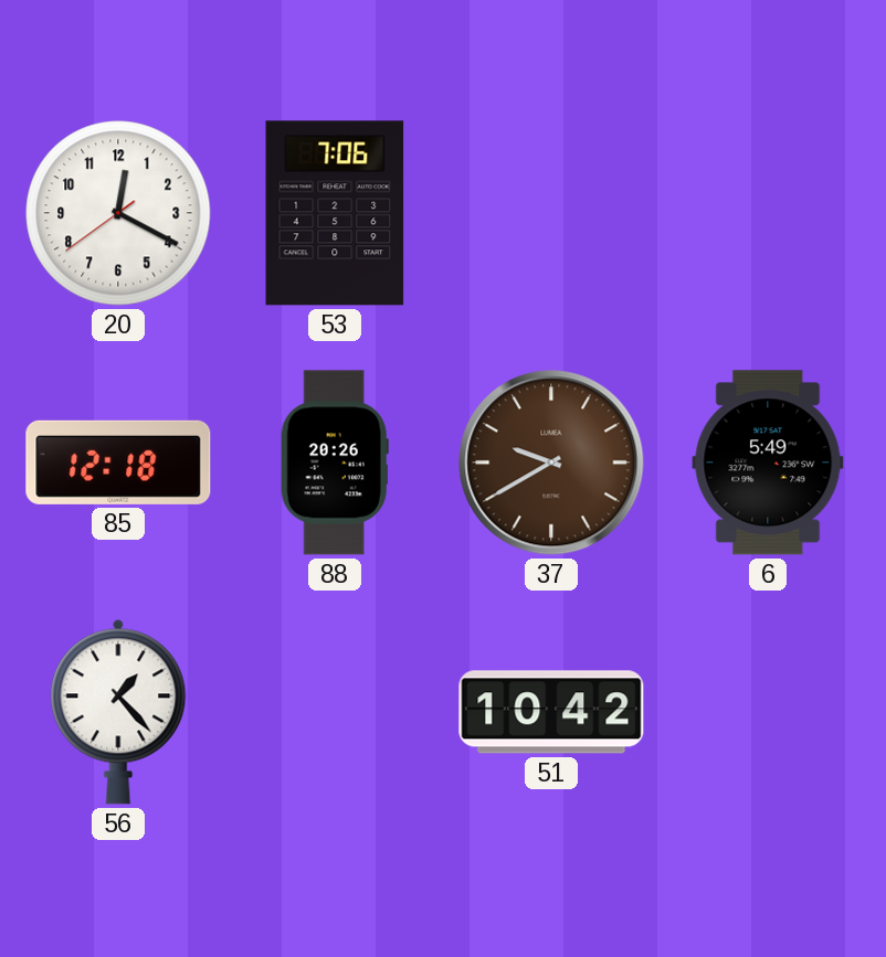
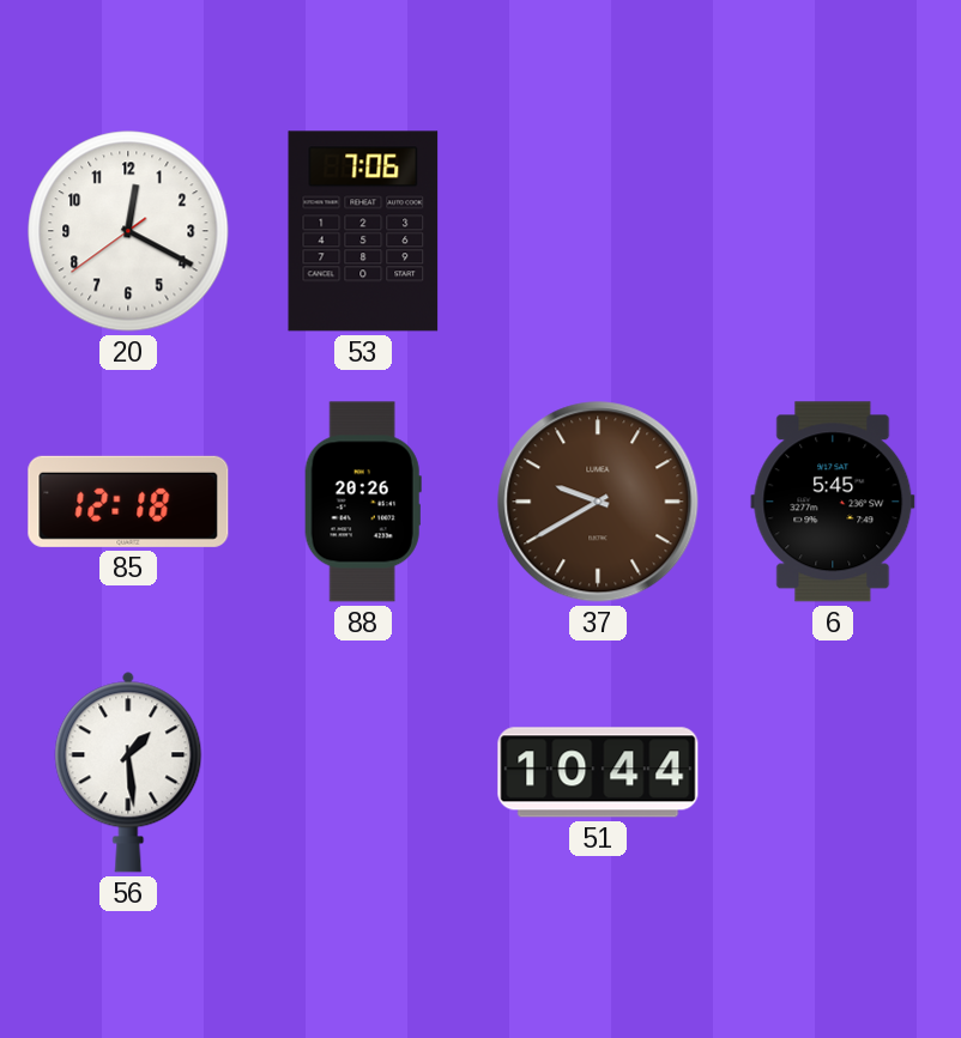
6: 5:49 -> 5:45 (833, 502)
56: 1:23 -> 1:29 (128, 772)
51: 10:42 -> 10:44 (598, 772)
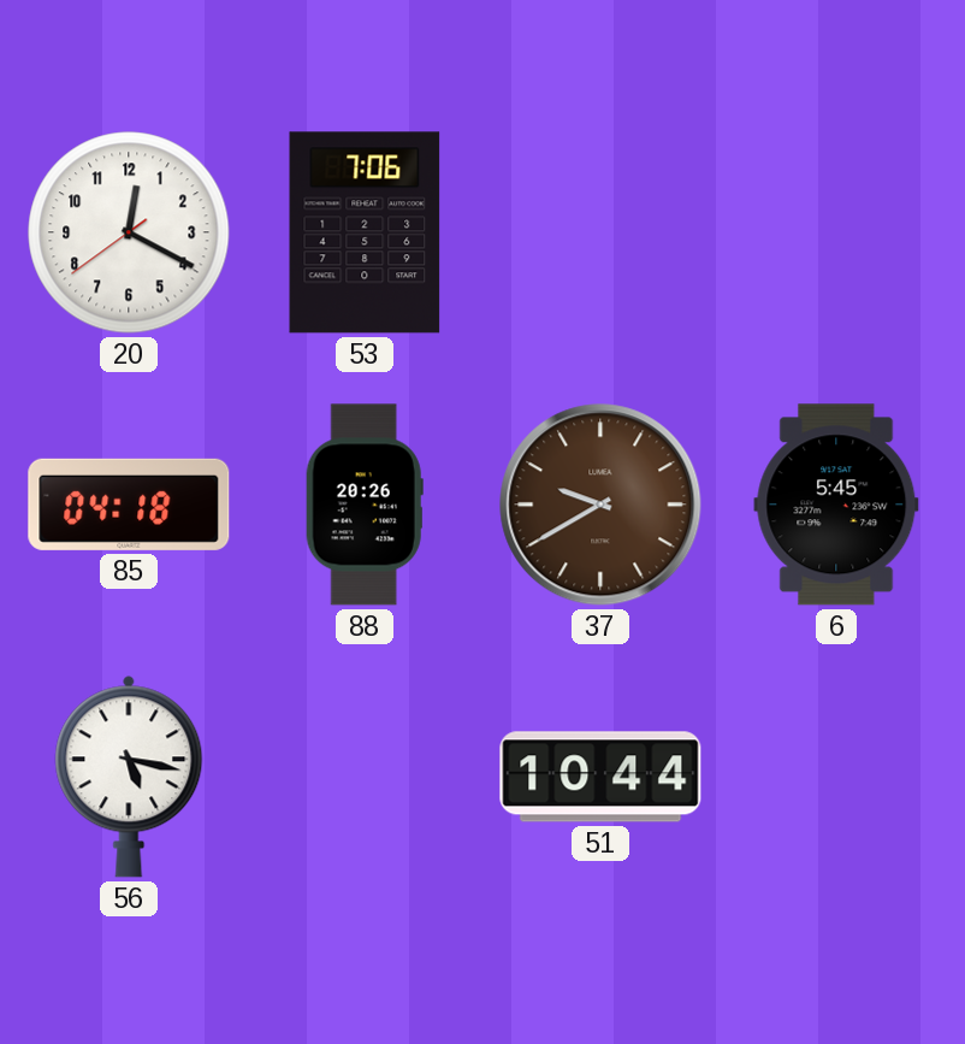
85: 12:18 -> 04:18 (129, 505)
56: 1:29 -> 5:17 (129, 777)
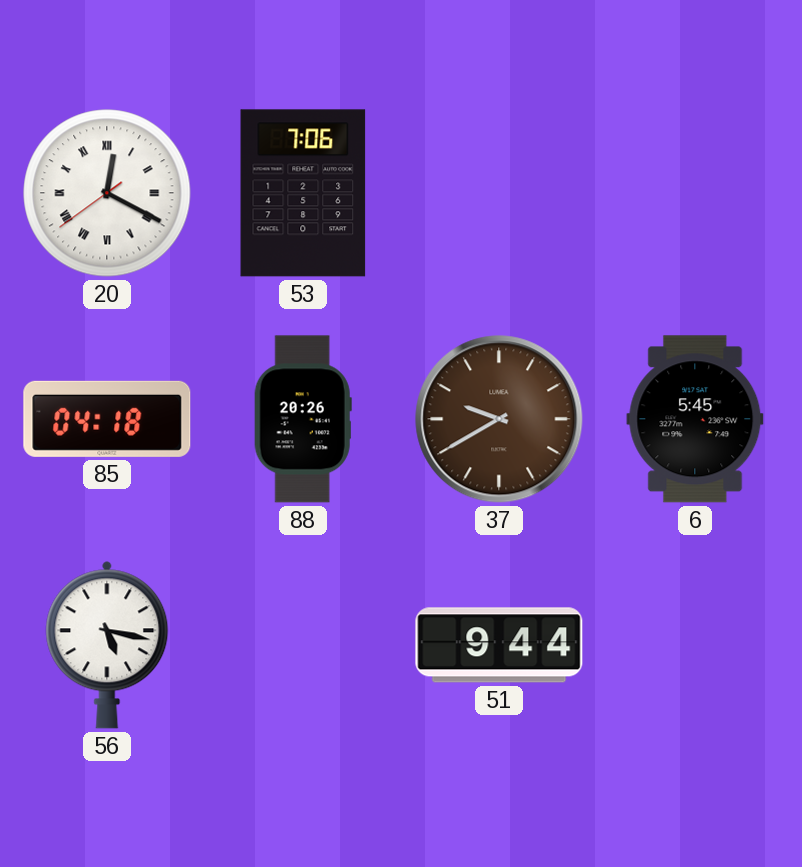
20 numerals: Arabic -> Roman (107, 193)
51: 10:44 -> 9:44 (499, 645)
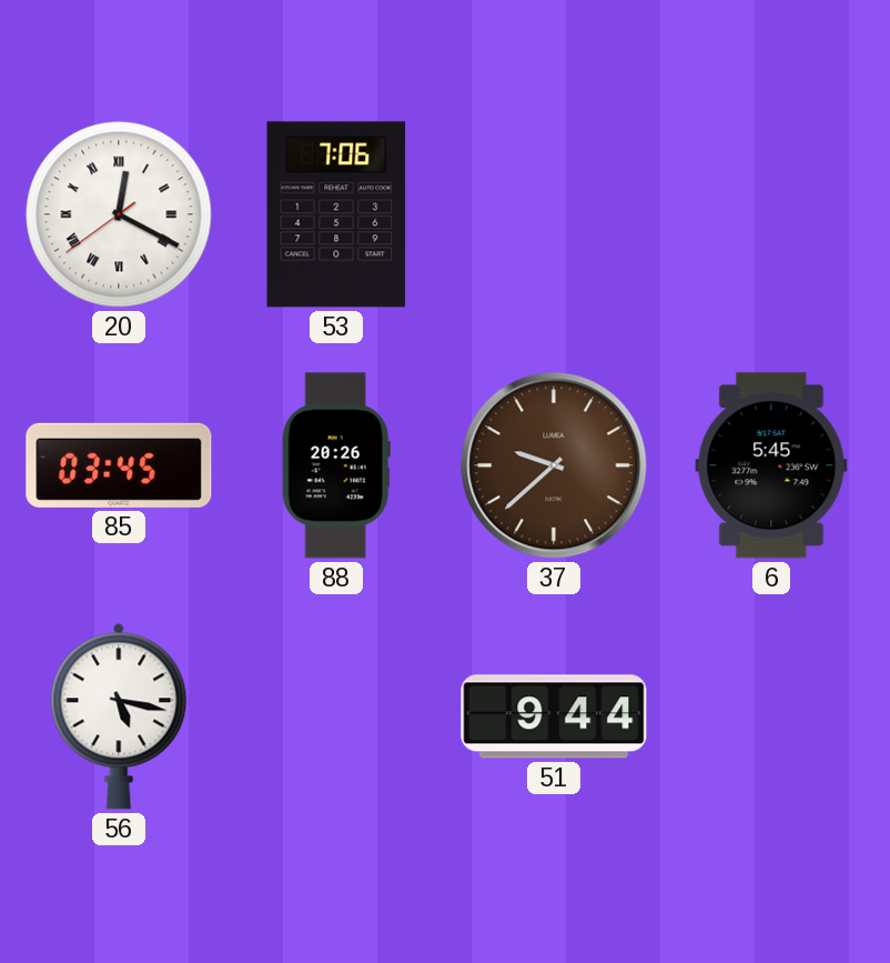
85: 04:18 -> 03:45 (119, 465)
37: 9:40 -> 9:38 (554, 465)
